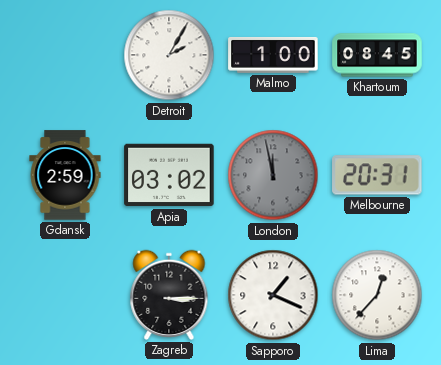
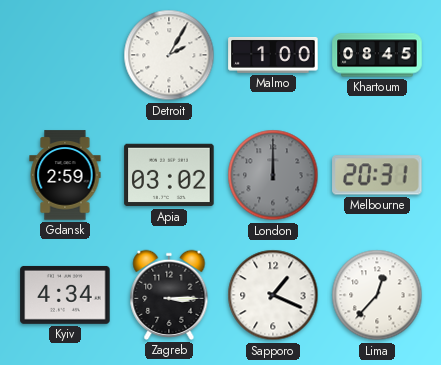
London: 11:58 -> 12:00 (273, 175)
Kyiv: none -> 4:34 (65, 295)
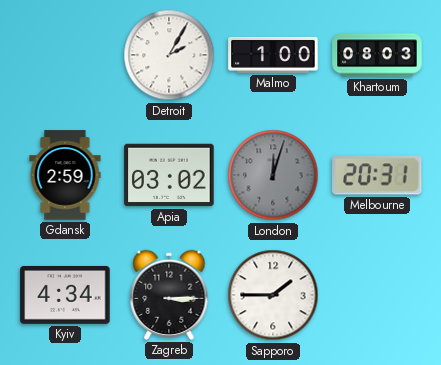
Khartoum: 08:45 -> 08:03 (377, 55)
London: 12:00 -> 12:03 (273, 175)
Sapporo: 1:19 -> 1:45 (273, 295)
Lima: 12:37 -> none (377, 295)
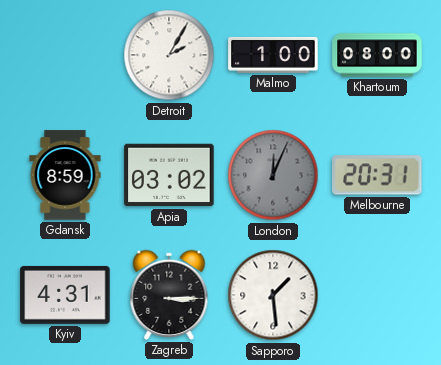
Khartoum: 08:03 -> 08:00 (377, 55)
Gdansk: 2:59 -> 8:59 (65, 175)
London: 12:03 -> 12:04 (273, 175)
Kyiv: 4:34 -> 4:31 (65, 295)
Sapporo: 1:45 -> 1:29 (273, 295)
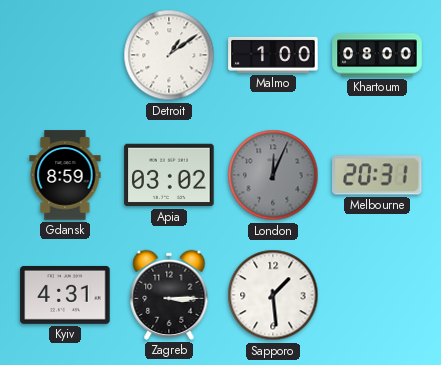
Detroit: 2:05 -> 1:09 (169, 55)
